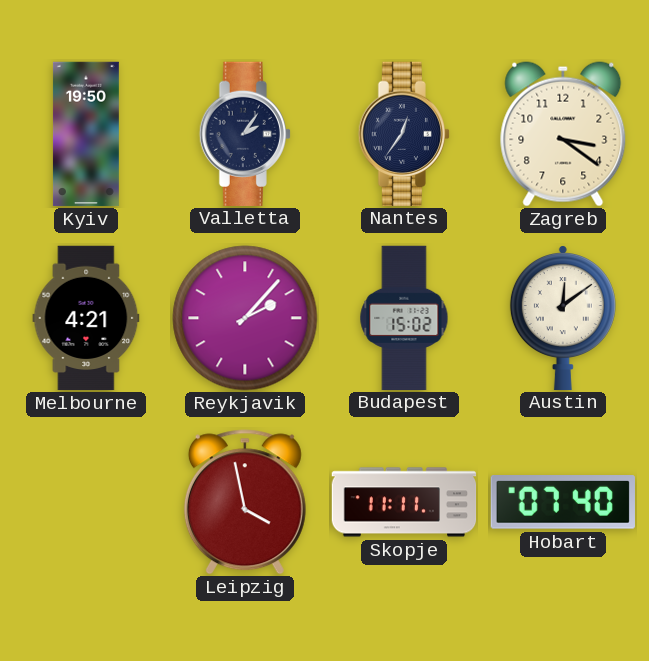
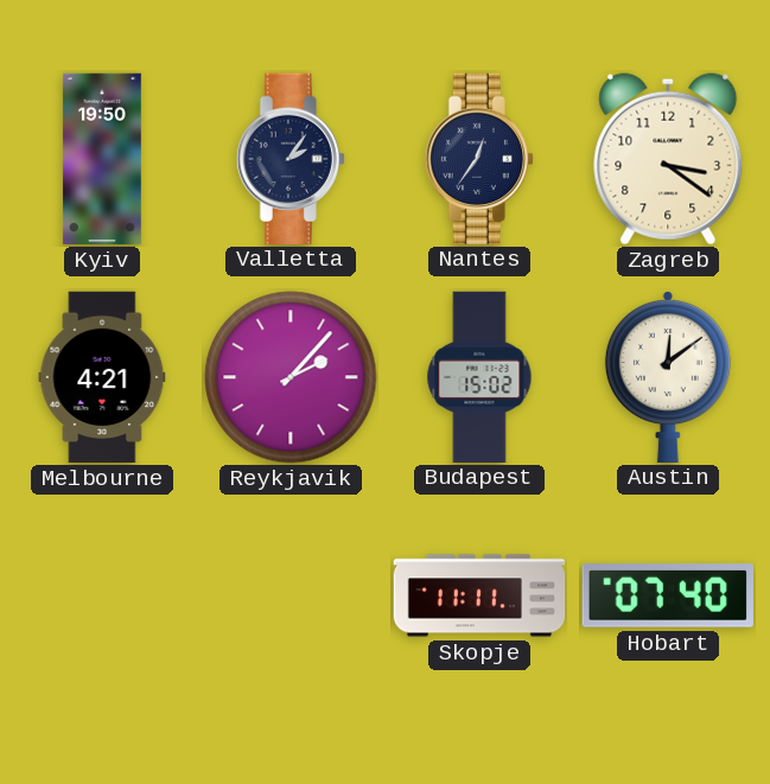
Leipzig: 3:58 -> none (245, 502)
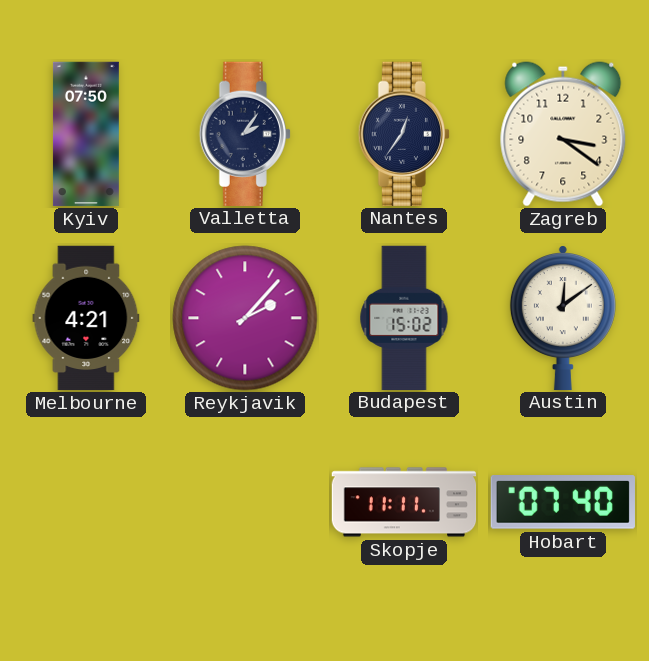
Kyiv: 19:50 -> 07:50 (86, 134)
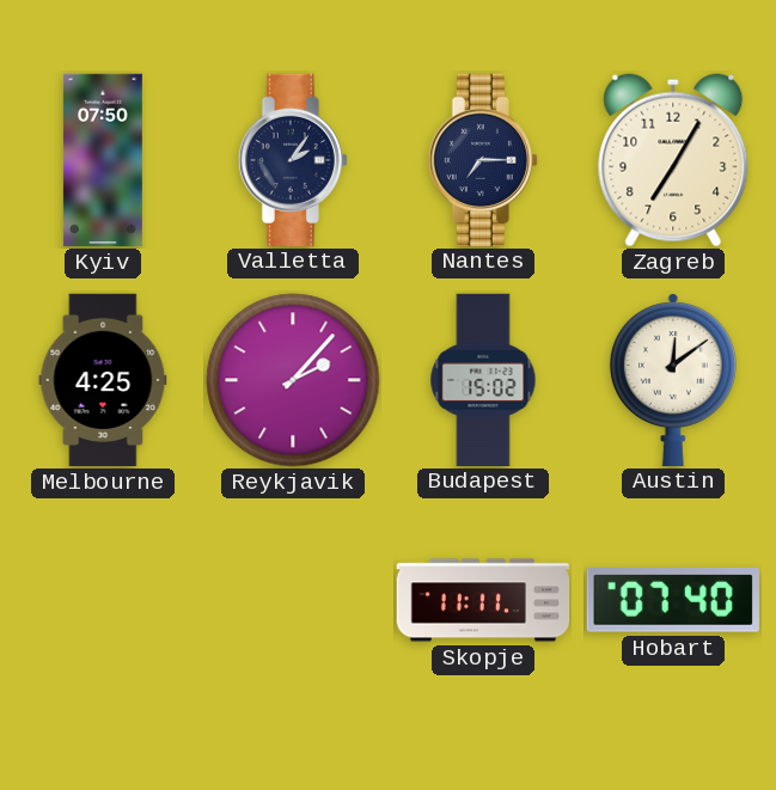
Nantes: 12:36 -> 7:15 (483, 159)
Zagreb: 3:21 -> 7:05 (673, 160)
Melbourne: 4:21 -> 4:25 (103, 380)
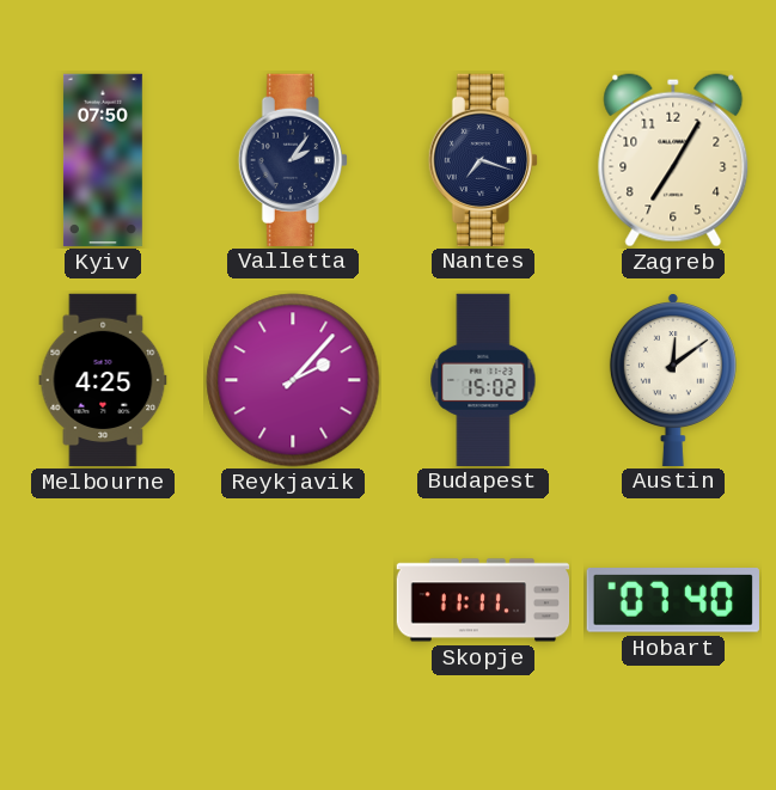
Nantes: 7:15 -> 7:18 (483, 159)
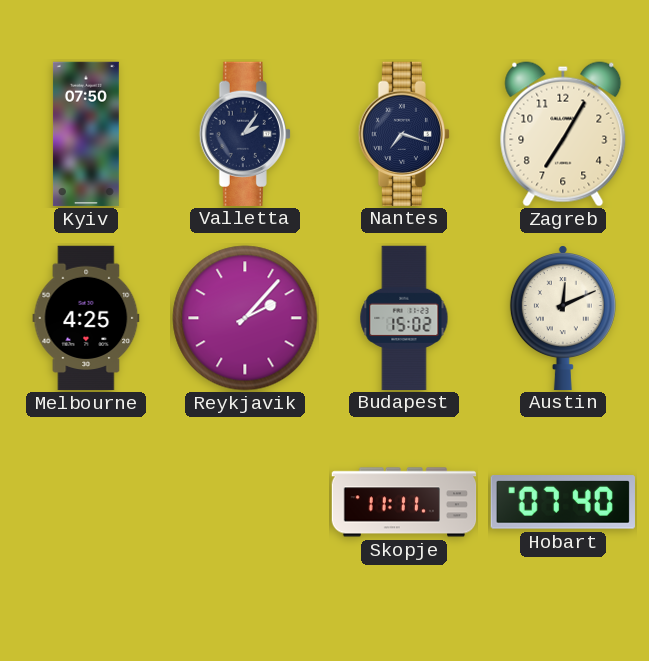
Austin: 12:09 -> 12:11 (563, 318)
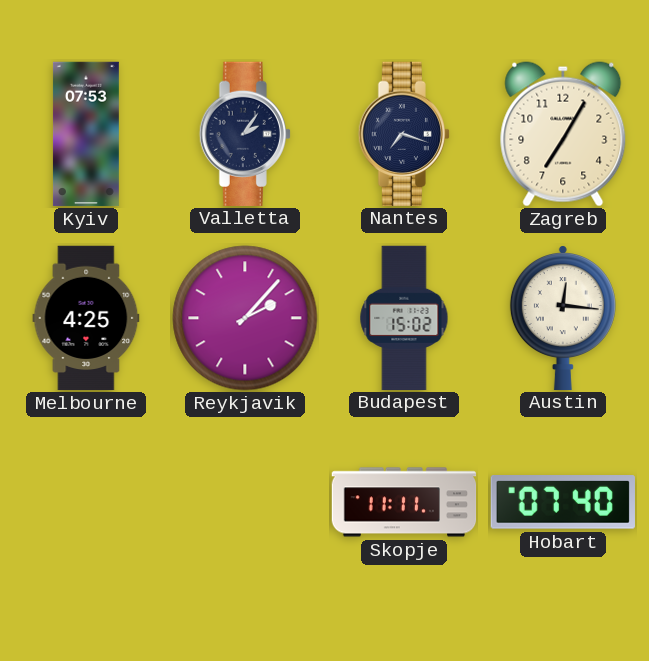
Kyiv: 07:50 -> 07:53 (86, 134)
Austin: 12:11 -> 12:16 (563, 318)
